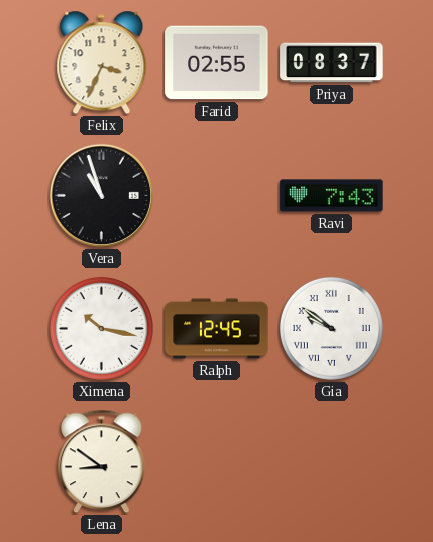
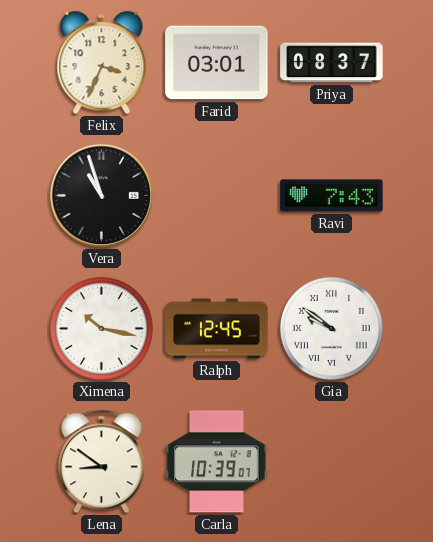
Farid: 02:55 -> 03:01 (217, 63)
Carla: none -> 10:39 (217, 462)
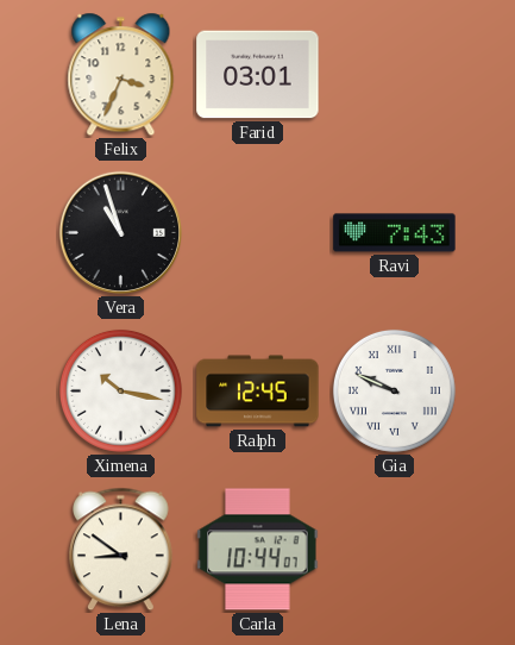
Priya: 08:37 -> none (332, 63)
Gia: 9:51 -> 9:49 (394, 390)
Carla: 10:39 -> 10:44 (258, 550)
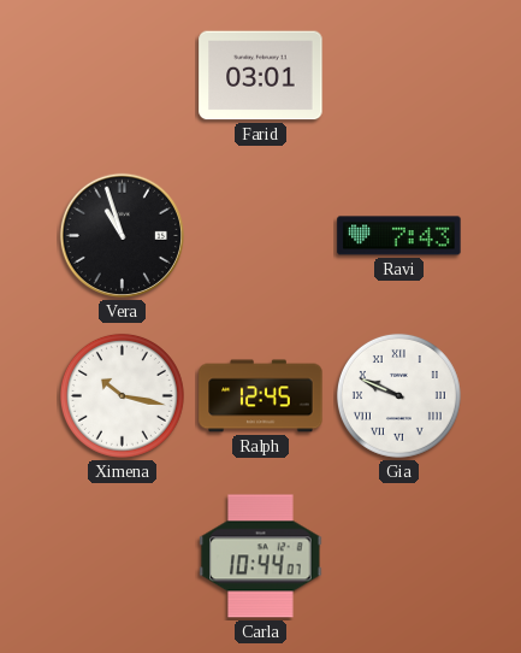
Felix: 3:34 -> none (121, 75)
Lena: 8:51 -> none (121, 550)
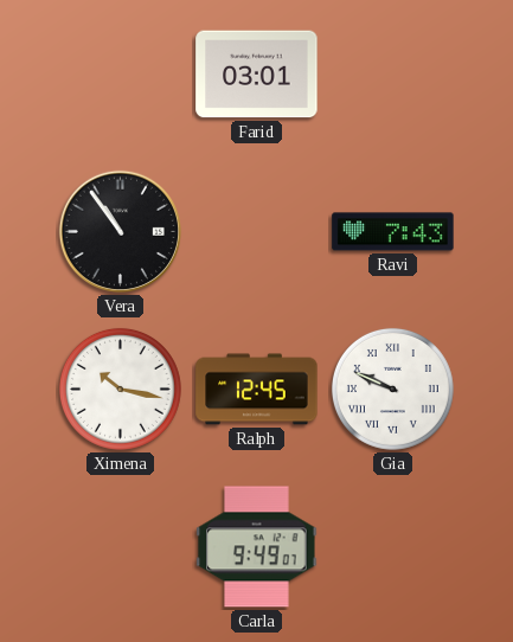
Vera: 10:57 -> 10:54 (120, 231)
Carla: 10:44 -> 9:49 (257, 547)
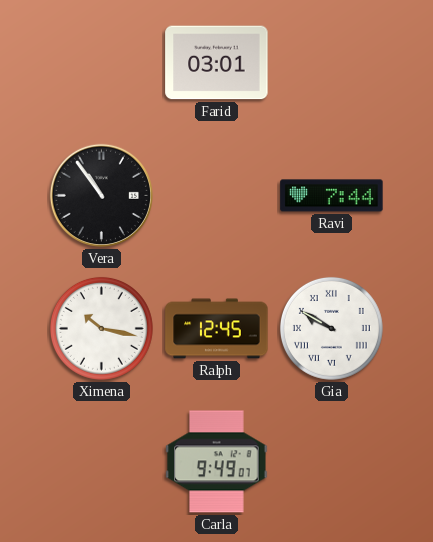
Ravi: 7:43 -> 7:44 (332, 196)
Gia: 9:49 -> 9:50 (331, 328)
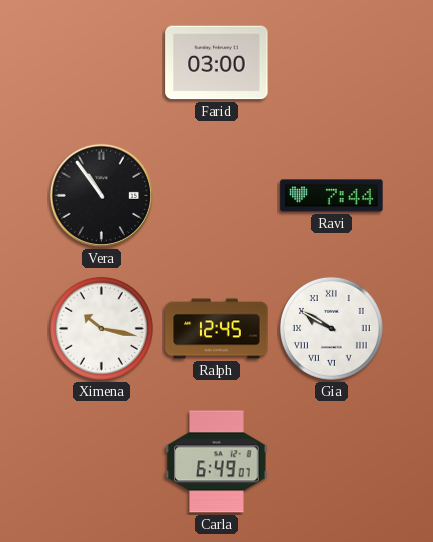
Farid: 03:01 -> 03:00 (217, 63)
Carla: 9:49 -> 6:49 (217, 462)
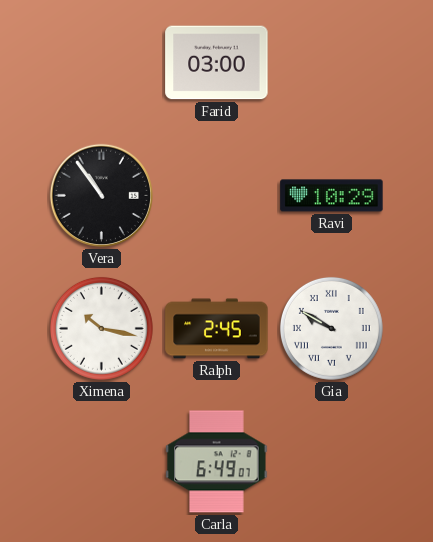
Ravi: 7:44 -> 10:29 (332, 196)
Ralph: 12:45 -> 2:45 (217, 329)
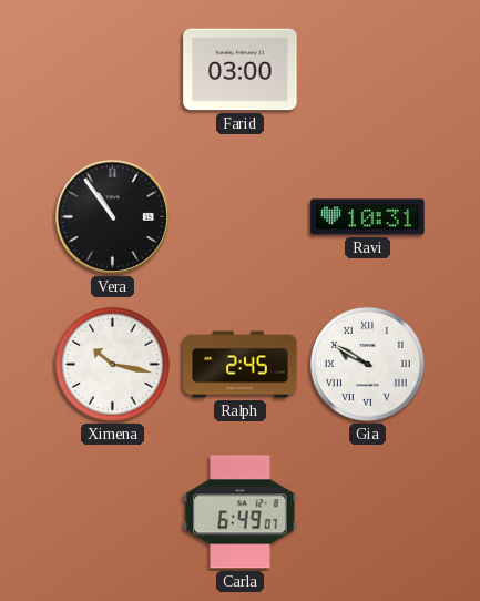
Ravi: 10:29 -> 10:31 (368, 217)
